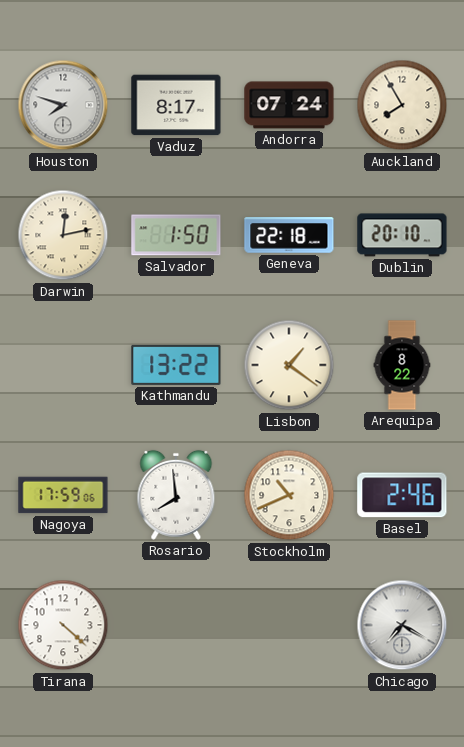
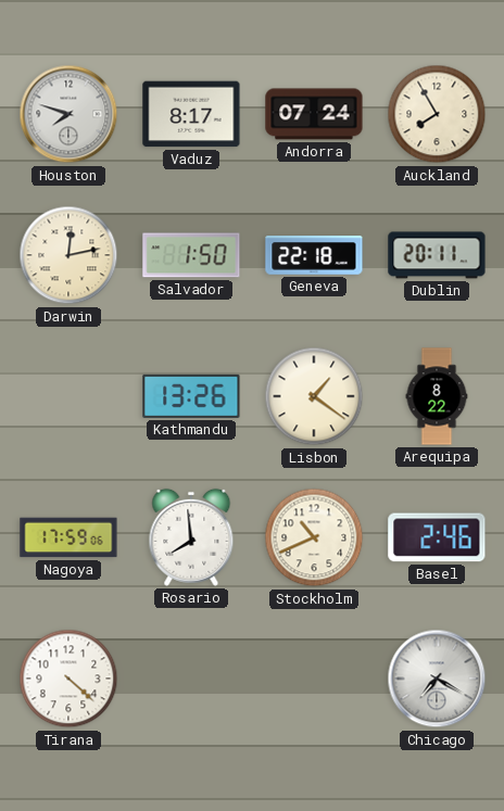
Dublin: 20:10 -> 20:11 (437, 255)
Kathmandu: 13:22 -> 13:26 (191, 396)
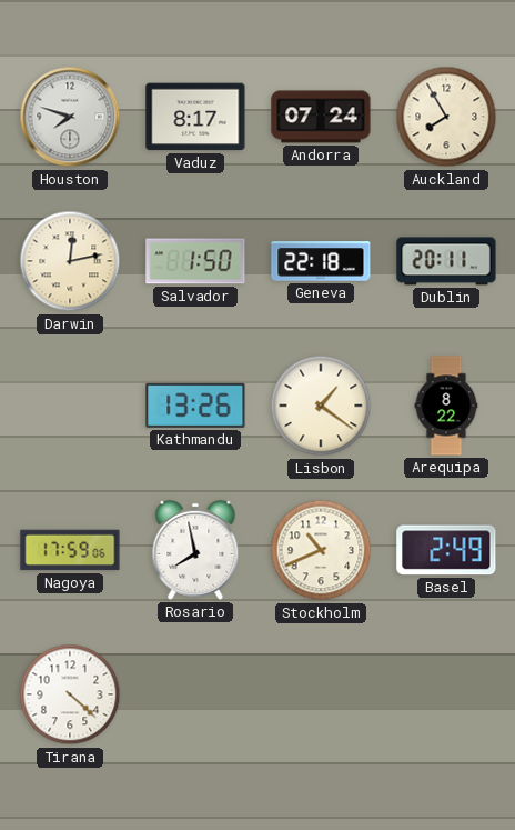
Rosario: 7:59 -> 7:58 (195, 550)
Basel: 2:46 -> 2:49 (446, 550)
Chicago: 7:20 -> none (437, 679)
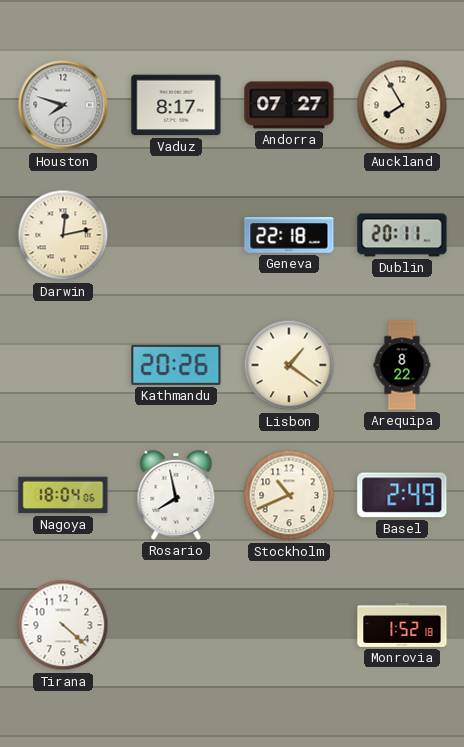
Andorra: 07:24 -> 07:27 (289, 105)
Salvador: 1:50 -> none (195, 261)
Kathmandu: 13:26 -> 20:26 (176, 365)
Nagoya: 17:59 -> 18:04 (63, 495)
Monrovia: none -> 1:52 (402, 625)
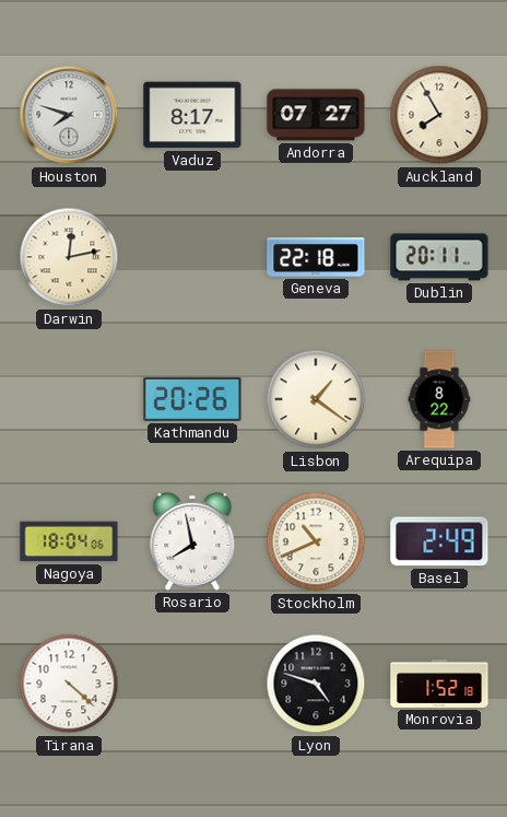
Lyon: none -> 4:48 (316, 684)
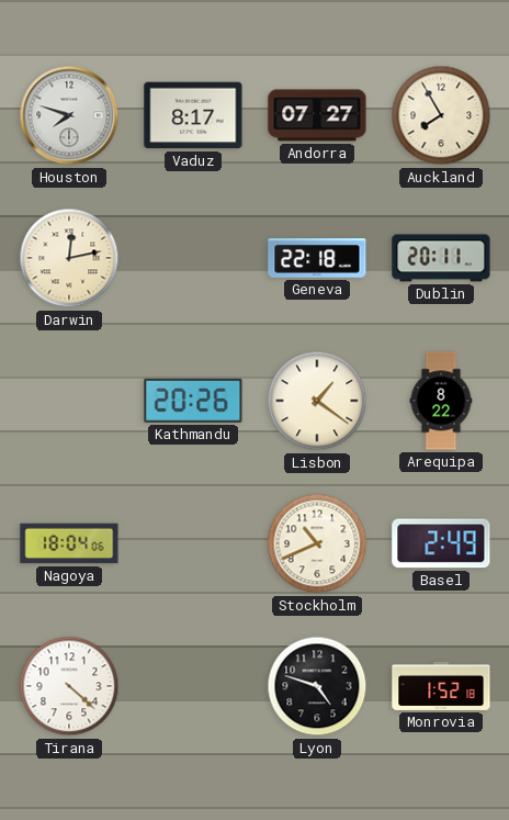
Rosario: 7:58 -> none (192, 541)
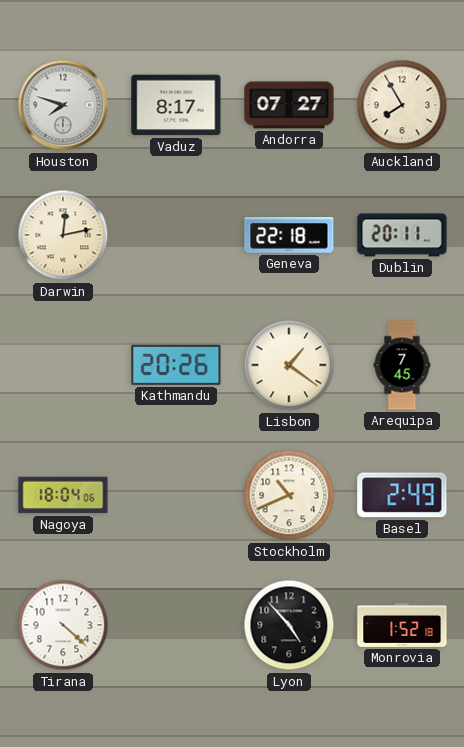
Arequipa: 8:22 -> 7:45 (402, 365)
Lyon: 4:48 -> 4:53 (289, 625)
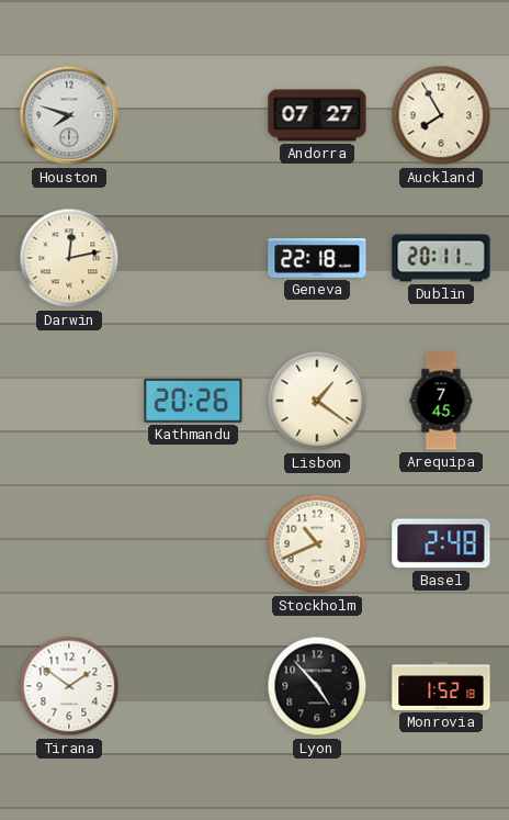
Vaduz: 8:17 -> none (176, 105)
Nagoya: 18:04 -> none (63, 495)
Basel: 2:49 -> 2:48 (441, 543)
Tirana: 4:22 -> 1:51 (69, 686)
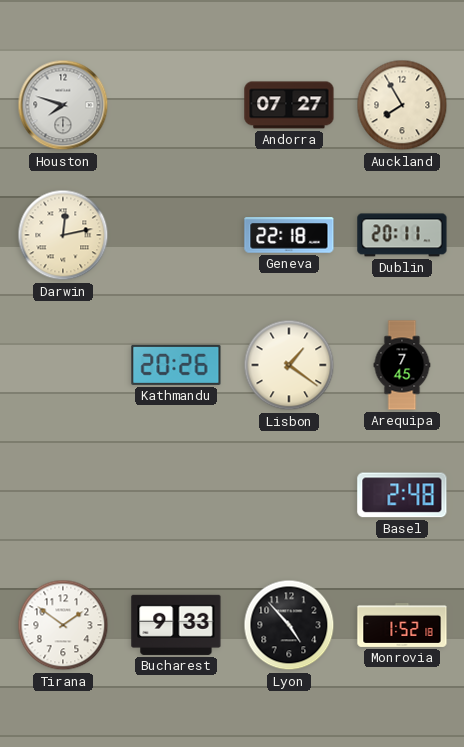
Stockholm: 10:41 -> none (317, 543)
Bucharest: none -> 9:33 (176, 625)
